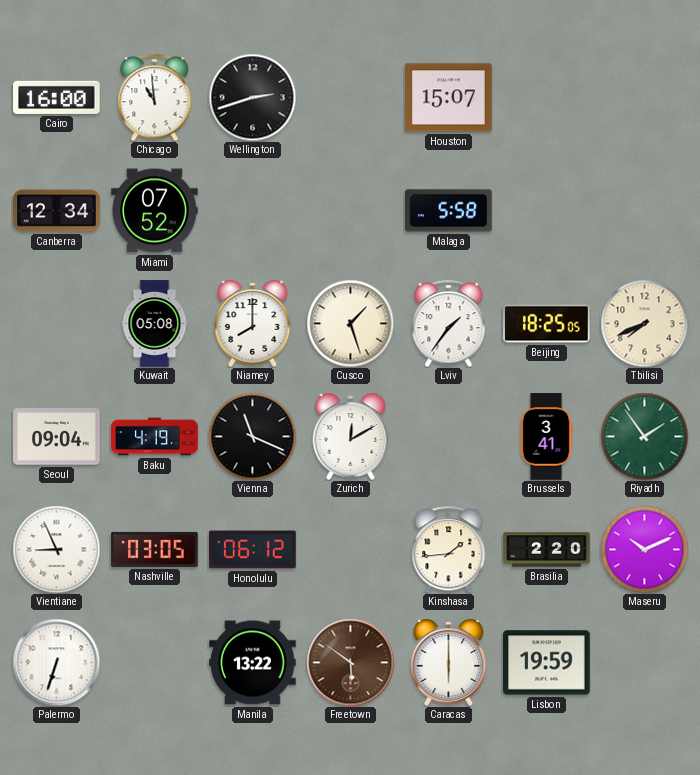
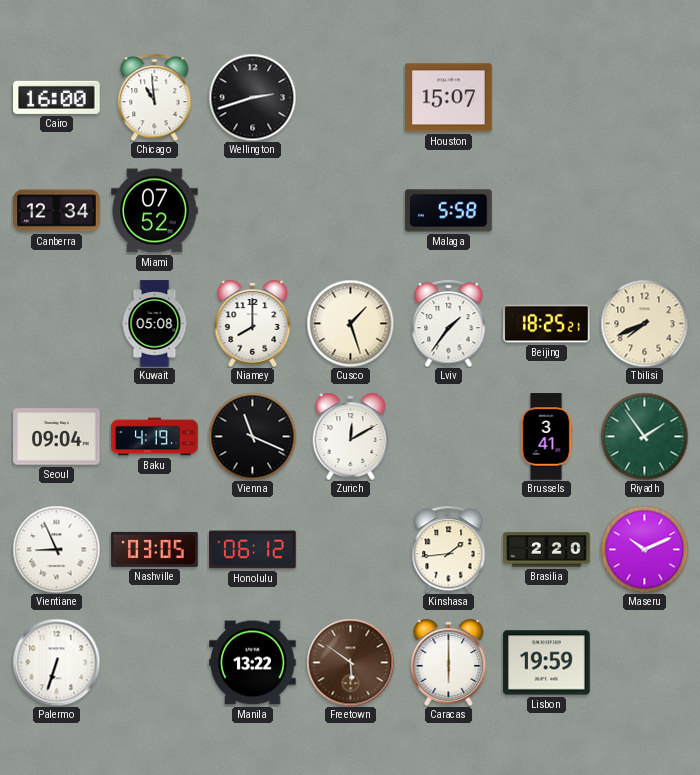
Beijing: 18:25:05 -> 18:25:21 (547, 324)
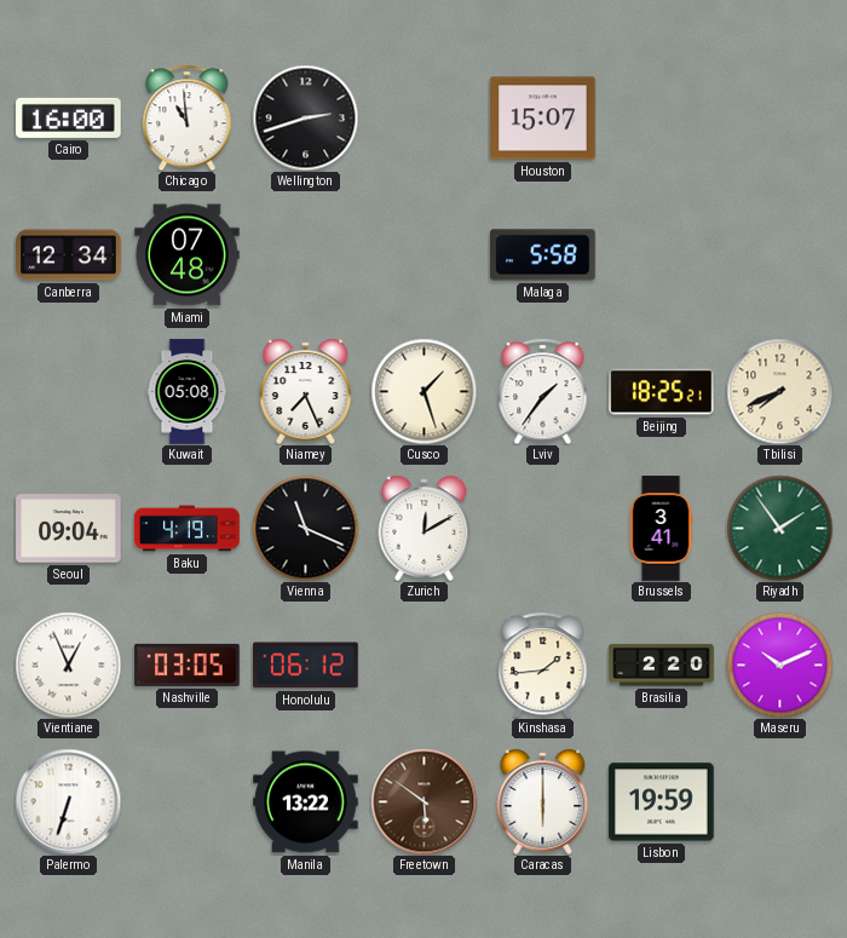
Miami: 07:52 -> 07:48 (188, 255)
Niamey: 8:00 -> 7:26 (306, 391)
Vientiane: 8:56 -> 12:56 (68, 664)
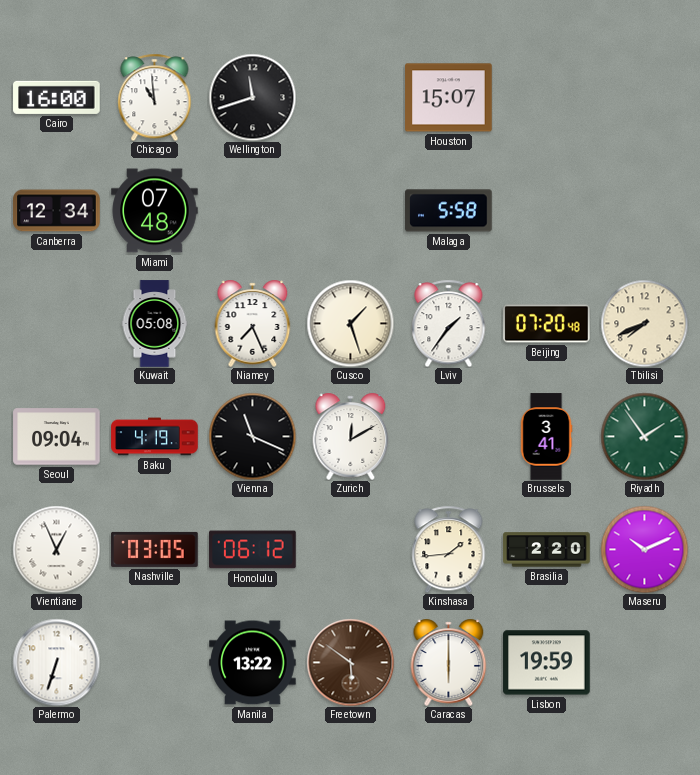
Wellington: 2:42 -> 11:42 (252, 97)
Beijing: 18:25 -> 07:20 (547, 324)
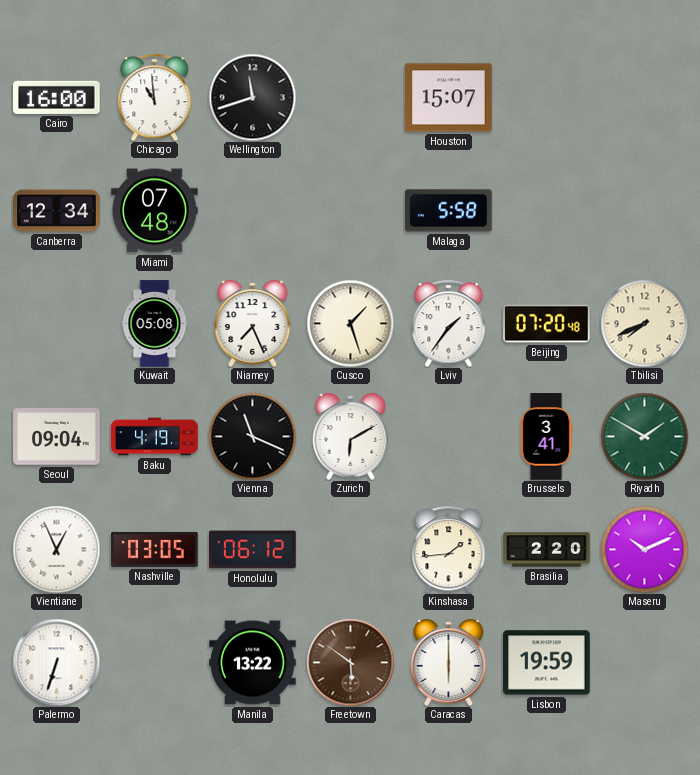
Zurich: 12:10 -> 6:10 (351, 436)
Riyadh: 1:54 -> 1:50 (644, 436)
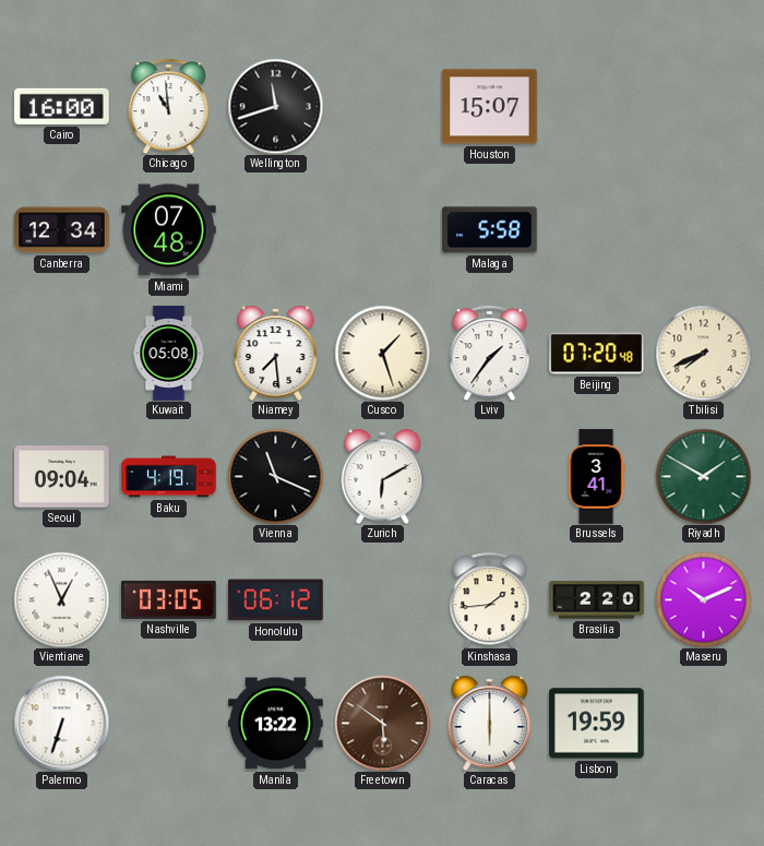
Niamey: 7:26 -> 7:29 (276, 353)
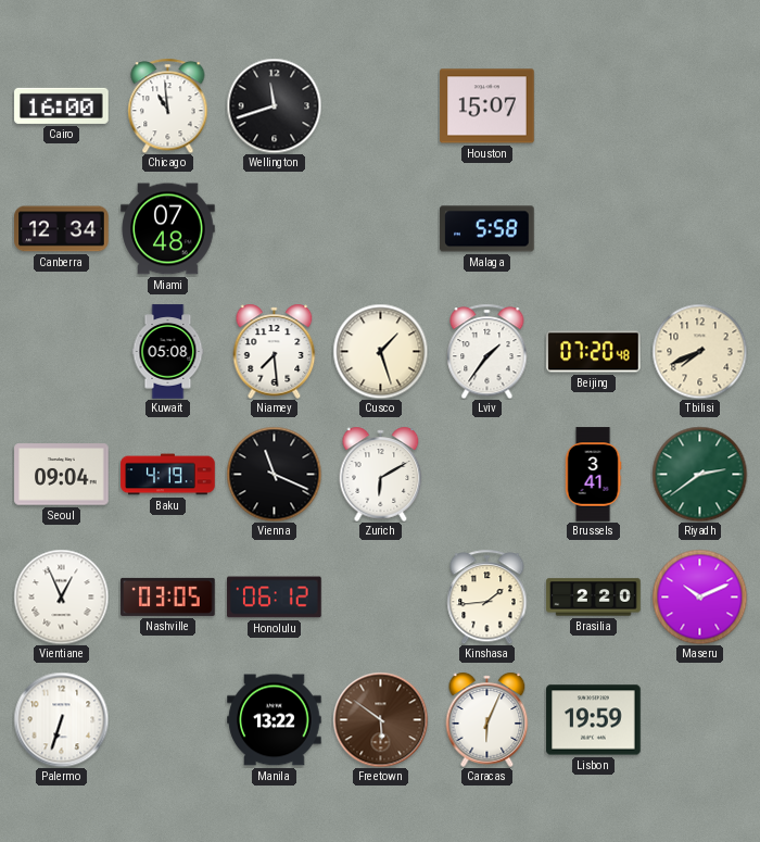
Riyadh: 1:50 -> 2:39 (699, 474)
Caracas: 6:00 -> 6:04 (487, 719)
